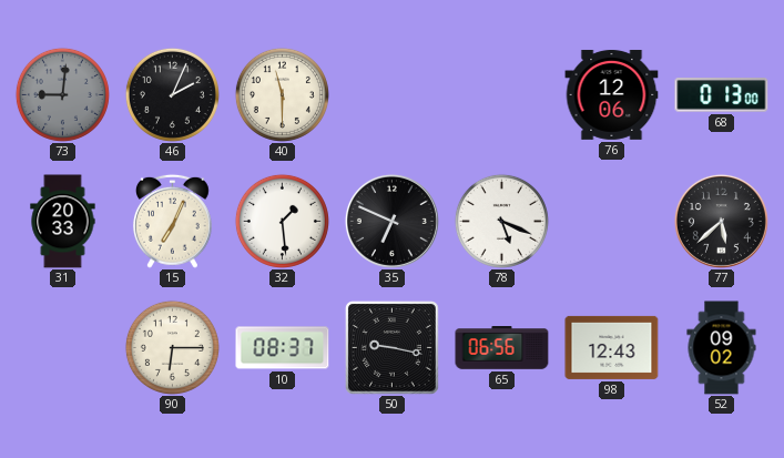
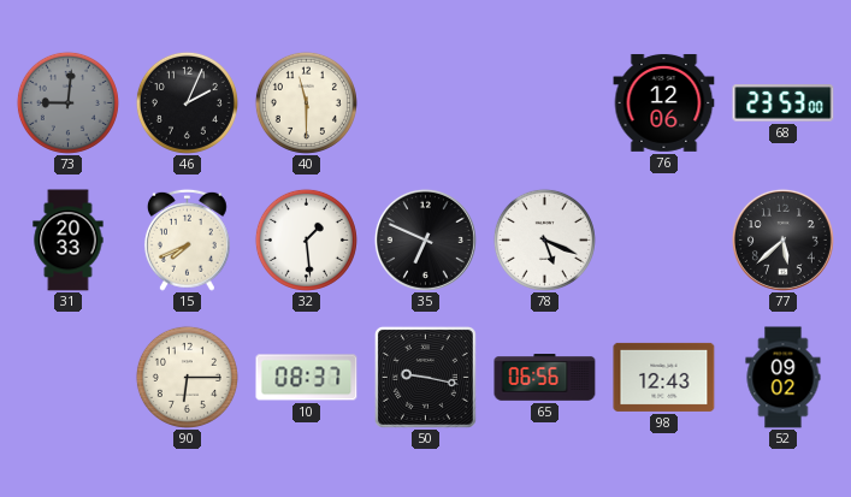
68: 0:13 -> 23:53 (784, 103)
15: 7:04 -> 7:41 (187, 239)
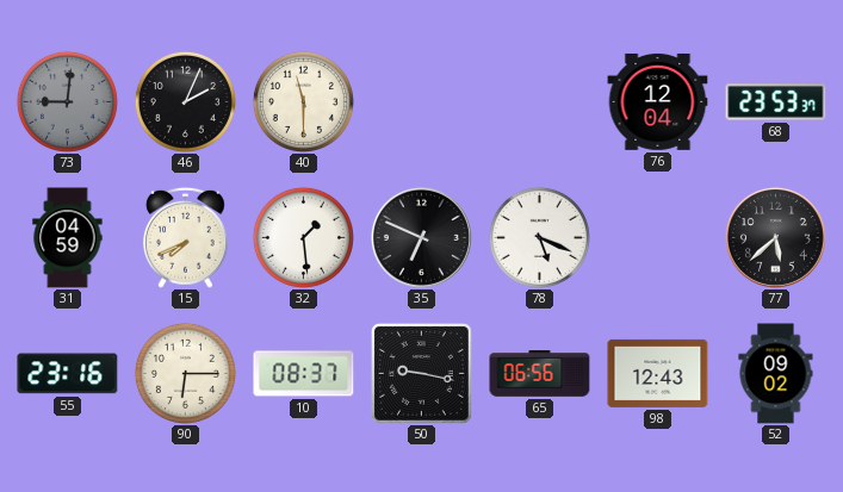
76: 12:06 -> 12:04 (658, 101)
68: 23:53:00 -> 23:53:37 (776, 102)
31: 20:33 -> 04:59 (68, 238)
55: none -> 23:16 (68, 374)
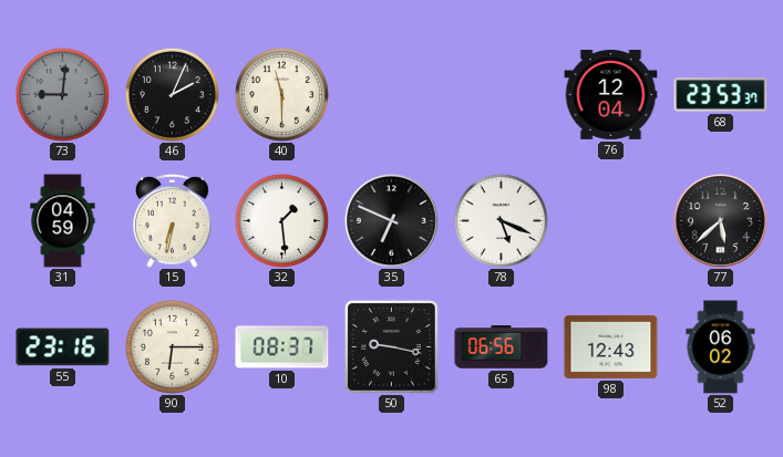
15: 7:41 -> 6:32 (172, 220)
52: 09:02 -> 06:02 (721, 347)
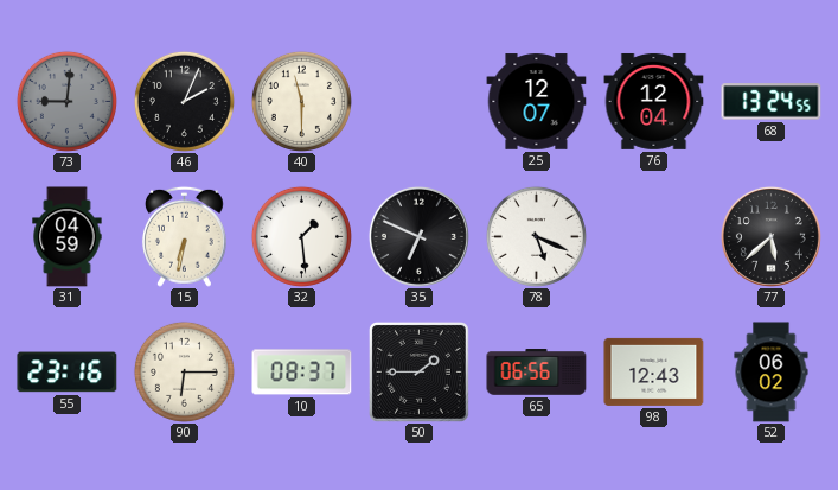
25: none -> 12:07 (537, 102)
68: 23:53 -> 13:24 (772, 102)
50: 9:17 -> 1:45 (418, 371)
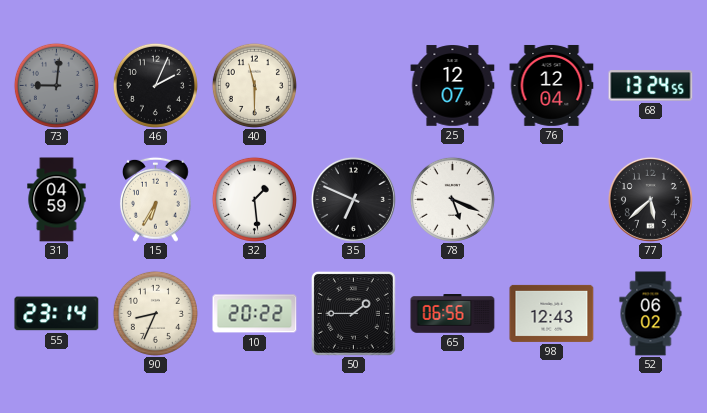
15: 6:32 -> 6:35 (155, 199)
55: 23:16 -> 23:14 (57, 314)
90: 6:15 -> 8:34 (155, 313)
10: 08:37 -> 20:22 (255, 314)
